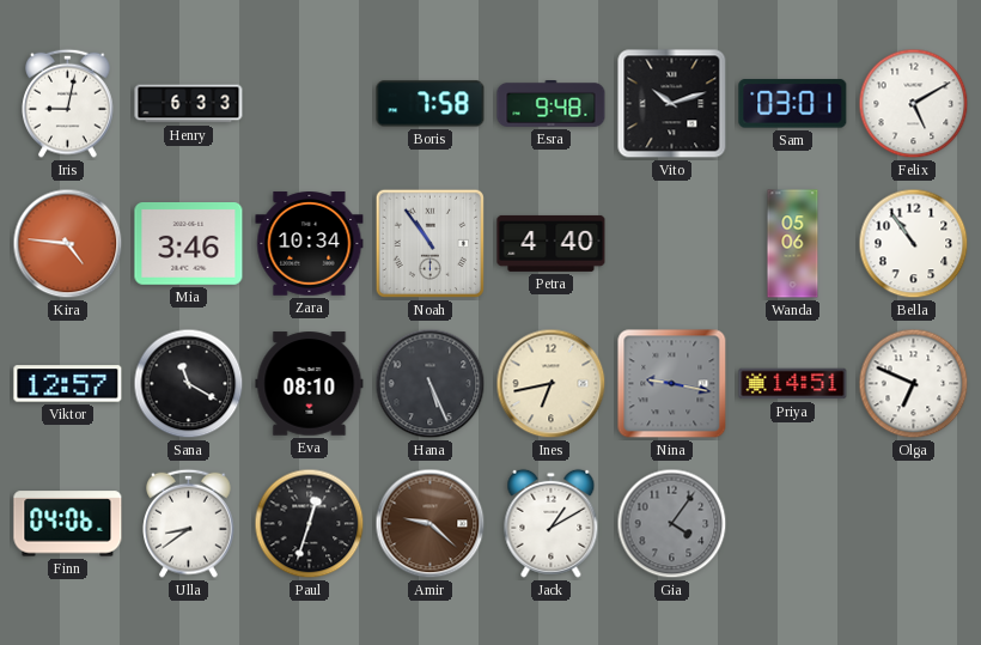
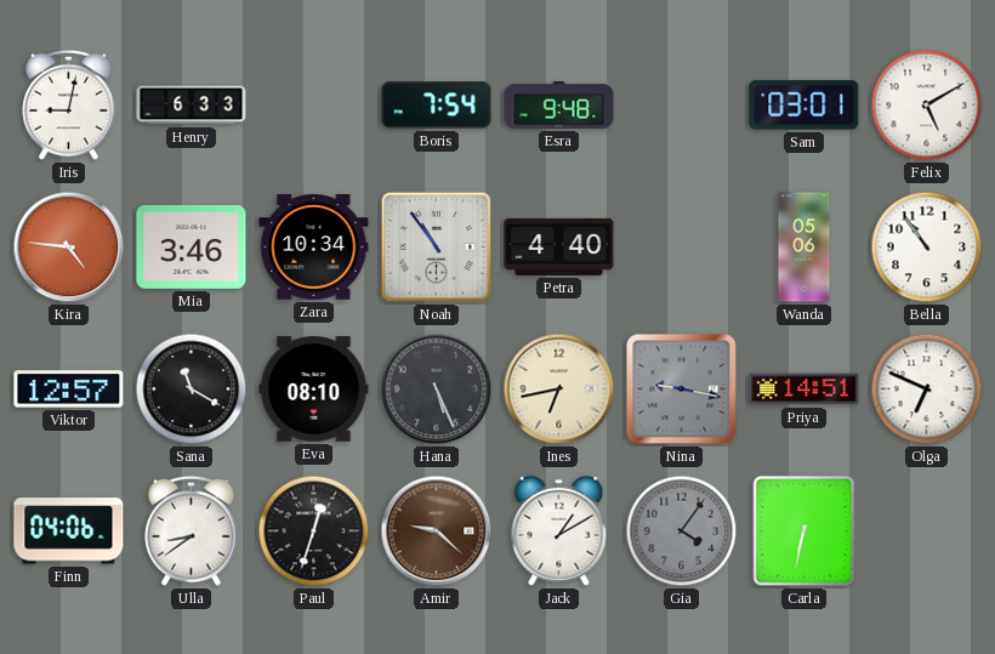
Boris: 7:58 -> 7:54 (437, 106)
Vito: 10:12 -> none (672, 104)
Carla: none -> 6:32 (804, 531)
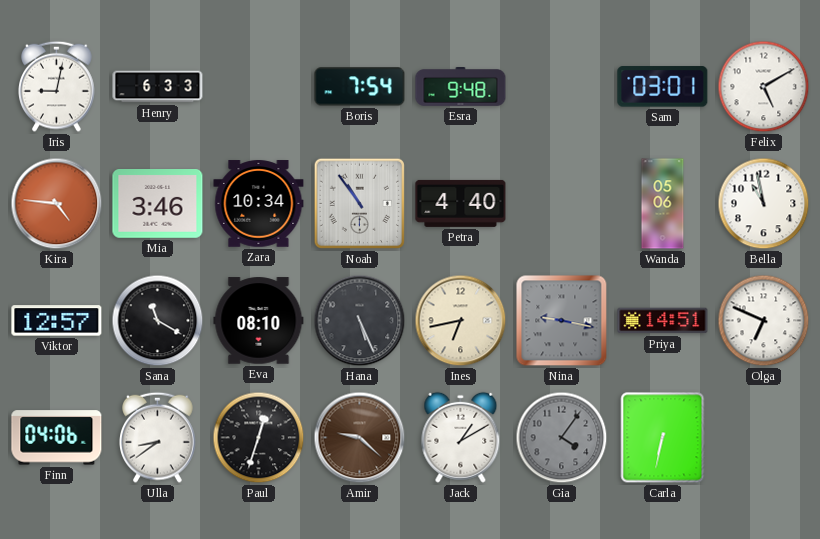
Bella: 10:54 -> 10:58 (764, 204)
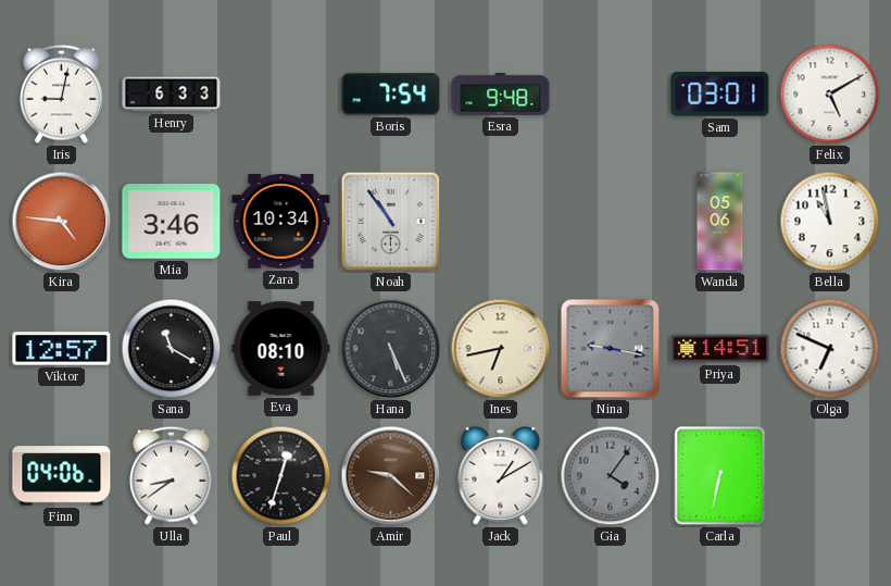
Petra: 4:40 -> none (461, 203)
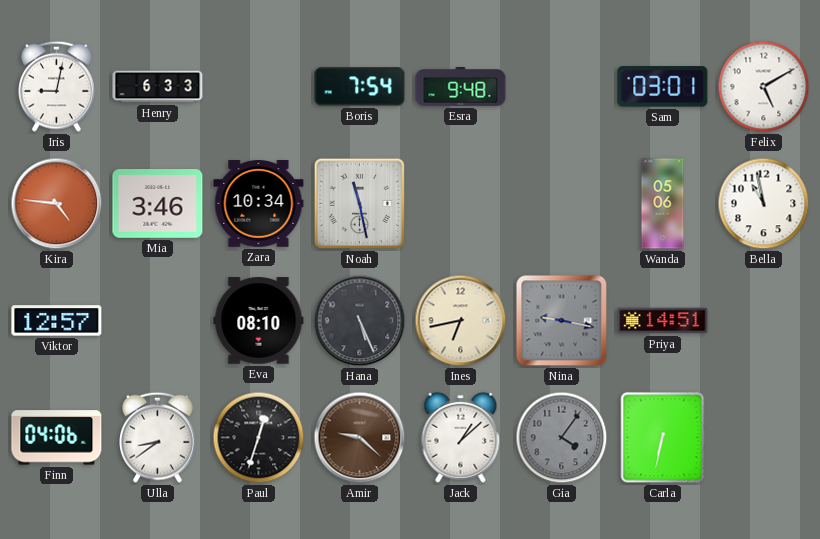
Noah: 10:54 -> 11:28 (359, 203)
Sana: 11:20 -> none (172, 349)
Olga: 6:49 -> none (830, 349)
Jack: 1:10 -> 1:08 (461, 437)
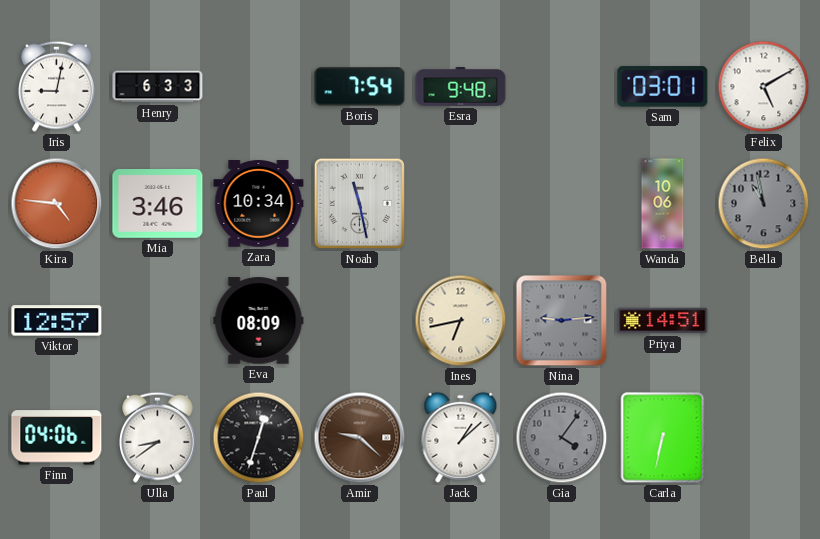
Wanda: 05:06 -> 10:06 (663, 204)
Bella dial: white -> grey (764, 204)
Eva: 08:10 -> 08:09 (259, 321)
Hana: 5:26 -> none (360, 321)
Nina: 9:17 -> 9:14 (562, 321)
